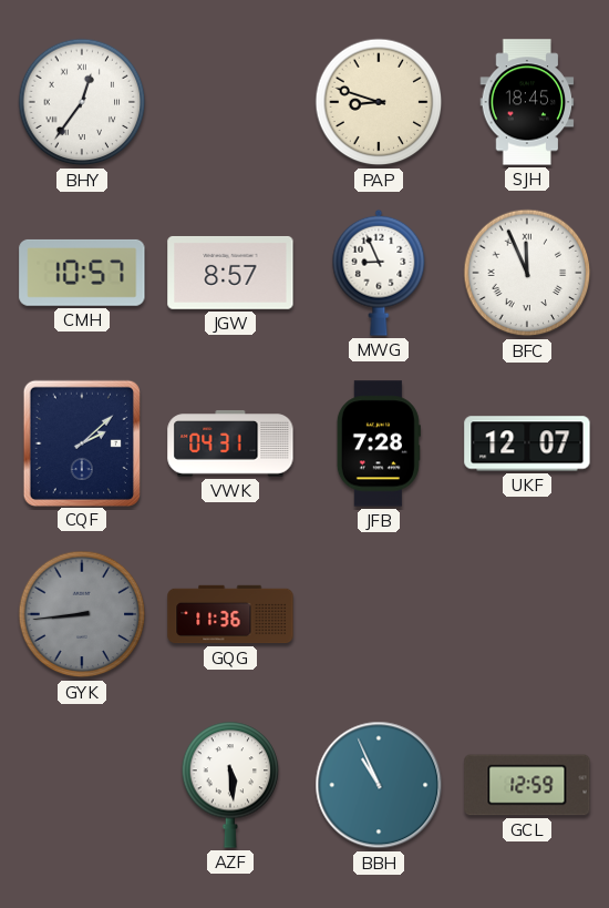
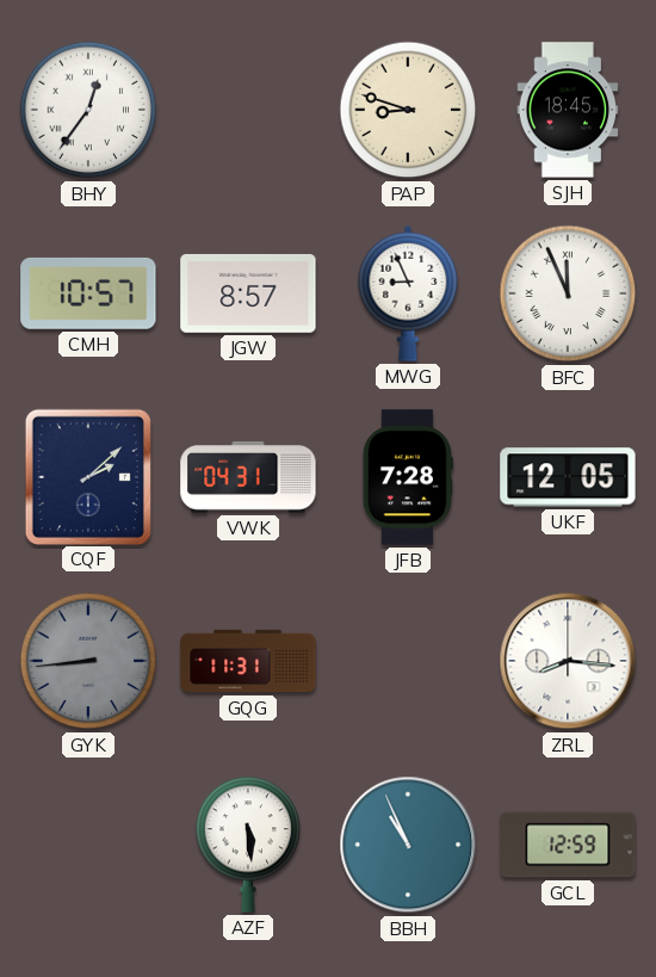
UKF: 12:07 -> 12:05 (568, 477)
GQG: 11:36 -> 11:31 (248, 661)
ZRL: none -> 8:16 (568, 661)
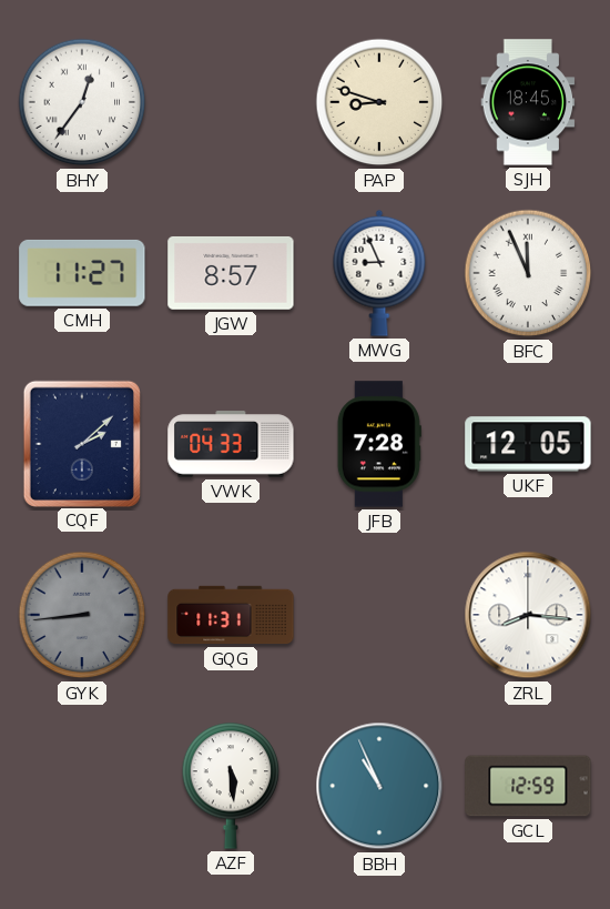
CMH: 10:57 -> 11:27 (82, 273)
VWK: 04:31 -> 04:33 (231, 444)
